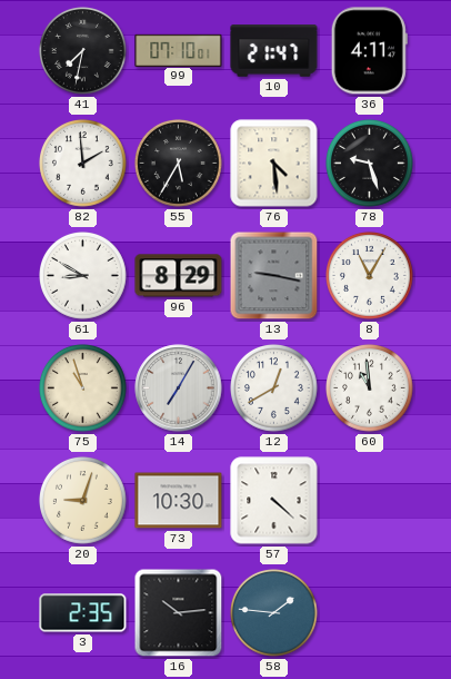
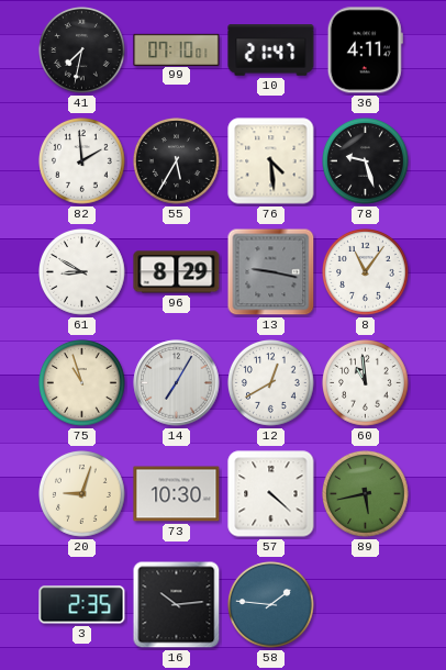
8: 11:05 -> 11:06 (366, 272)
89: none -> 5:43 (366, 494)
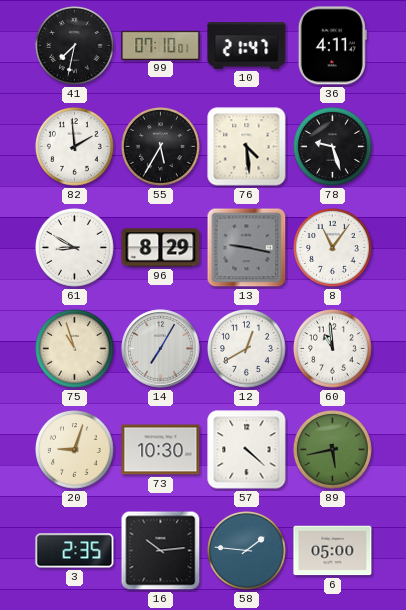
6: none -> 05:00 (333, 551)
